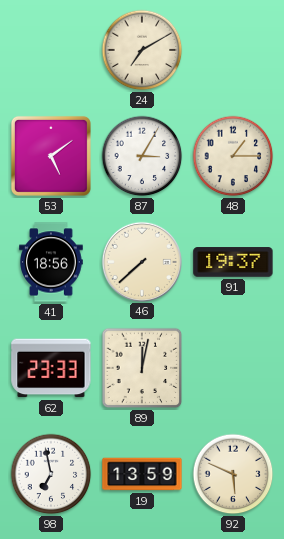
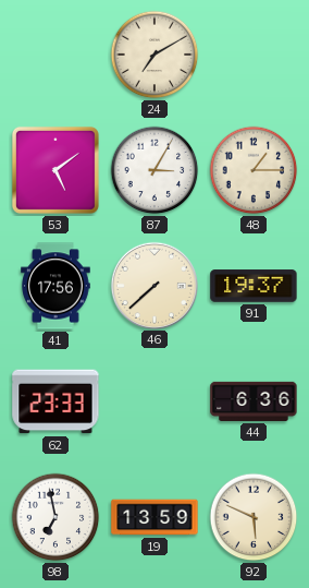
41: 18:56 -> 17:56 (55, 286)
89: 12:02 -> none (142, 368)
44: none -> 6:36 (254, 401)
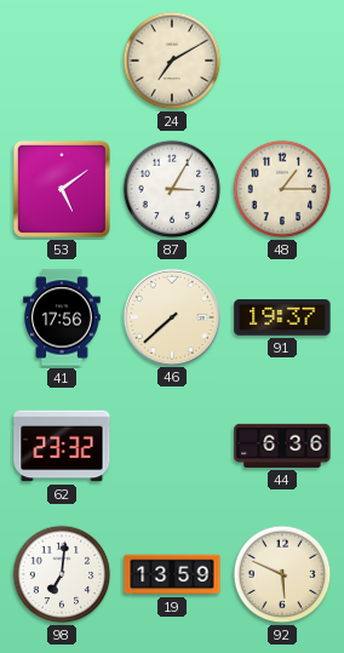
62: 23:33 -> 23:32 (62, 446)
98: 6:58 -> 7:01 (62, 574)
